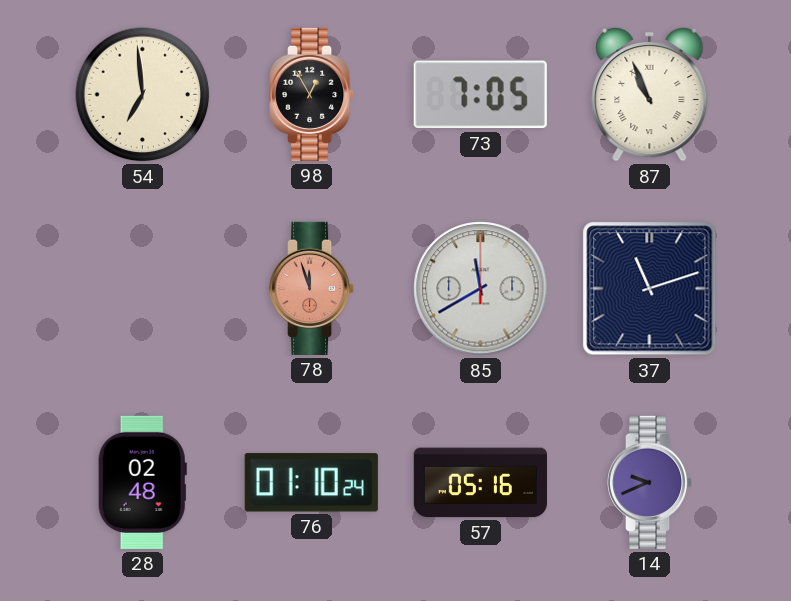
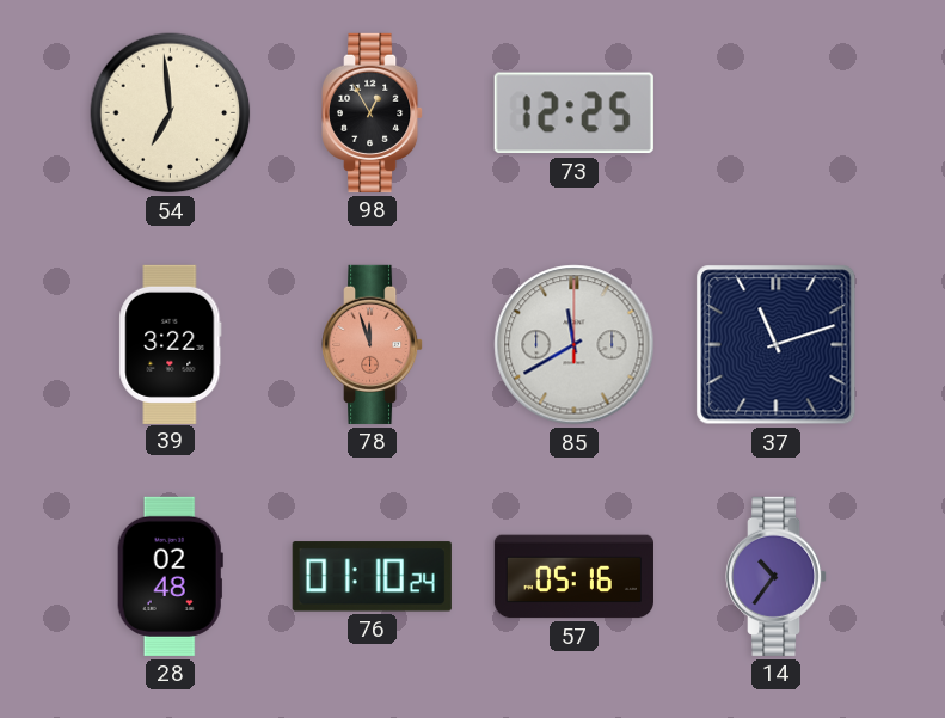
73: 7:05 -> 12:25 (573, 113)
87: 10:56 -> none (650, 94)
39: none -> 3:22 (171, 344)
14: 9:41 -> 10:36 (778, 576)
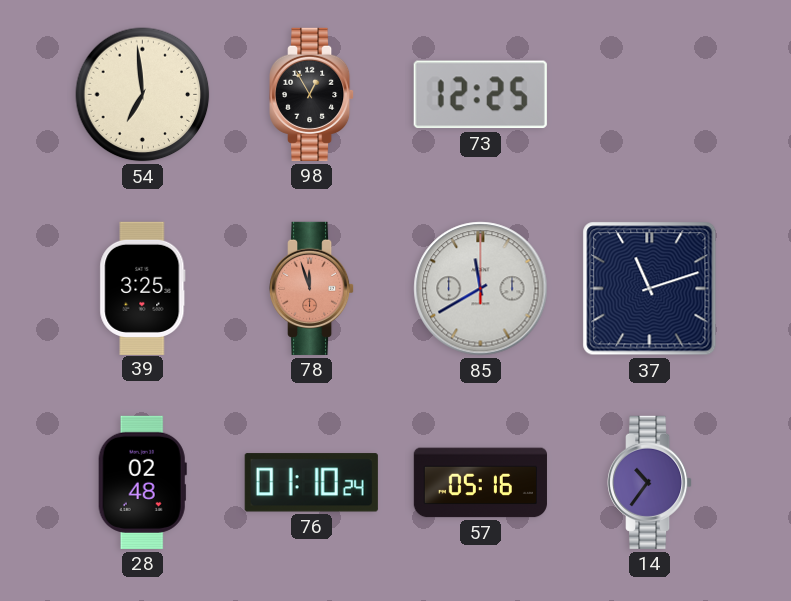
39: 3:22 -> 3:25 (143, 288)
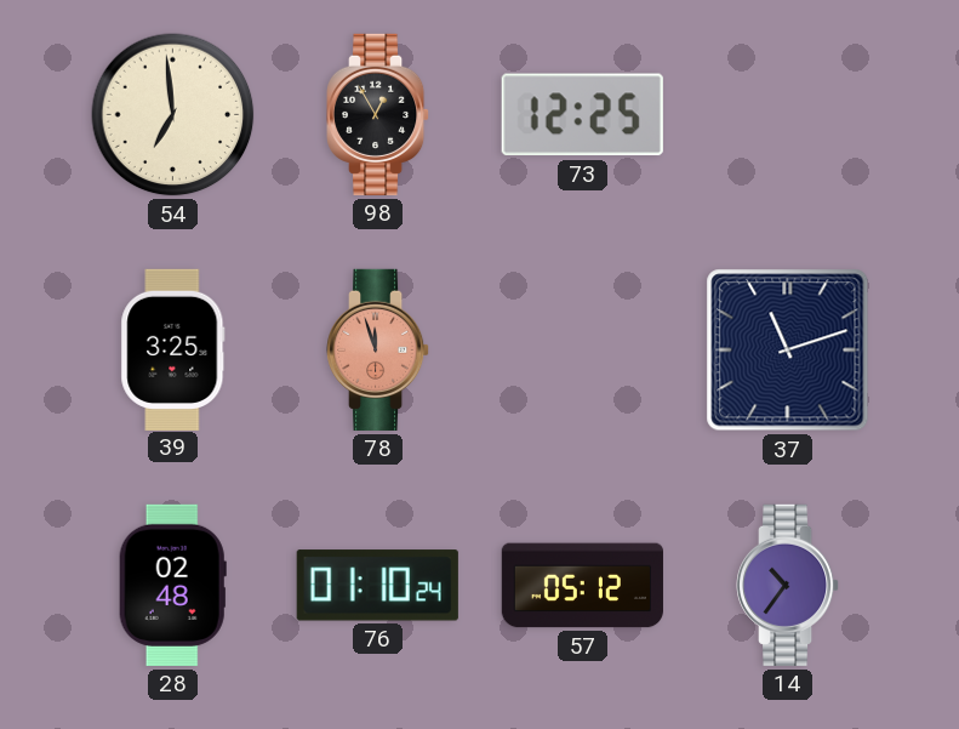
85: 11:40 -> none (481, 289)
57: 05:16 -> 05:12 (582, 586)
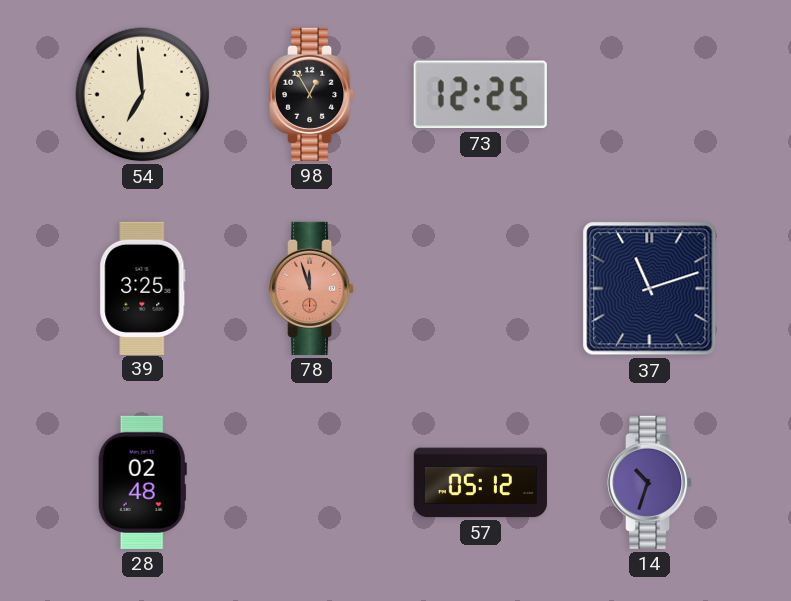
76: 01:10 -> none (377, 586)
14: 10:36 -> 10:33 (651, 482)
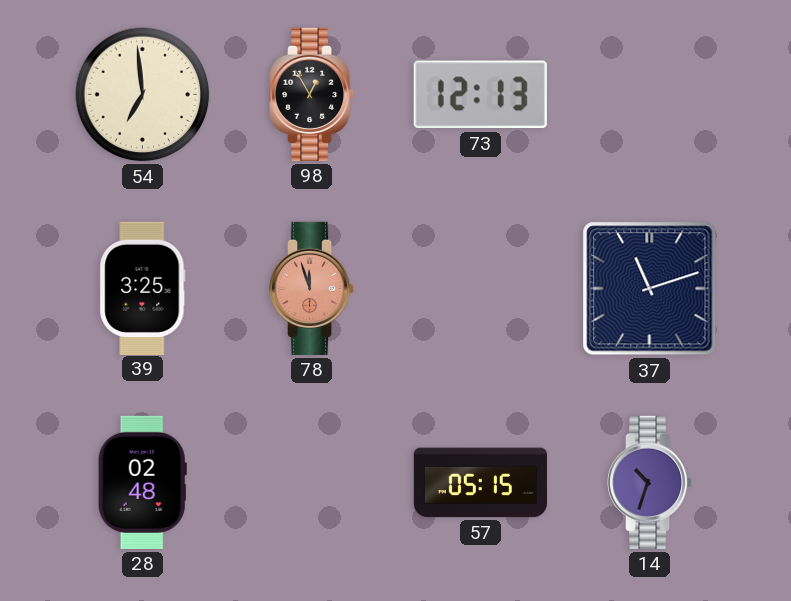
73: 12:25 -> 12:13 (480, 95)
57: 05:12 -> 05:15 (480, 483)
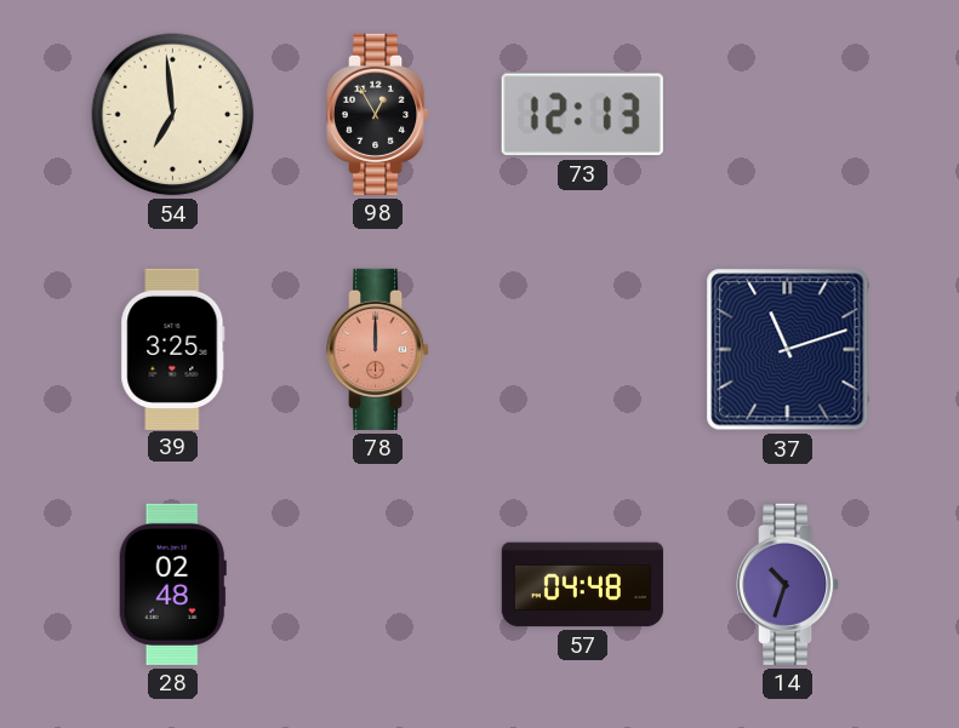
78: 11:57 -> 12:00 (379, 349)
57: 05:15 -> 04:48 (582, 585)
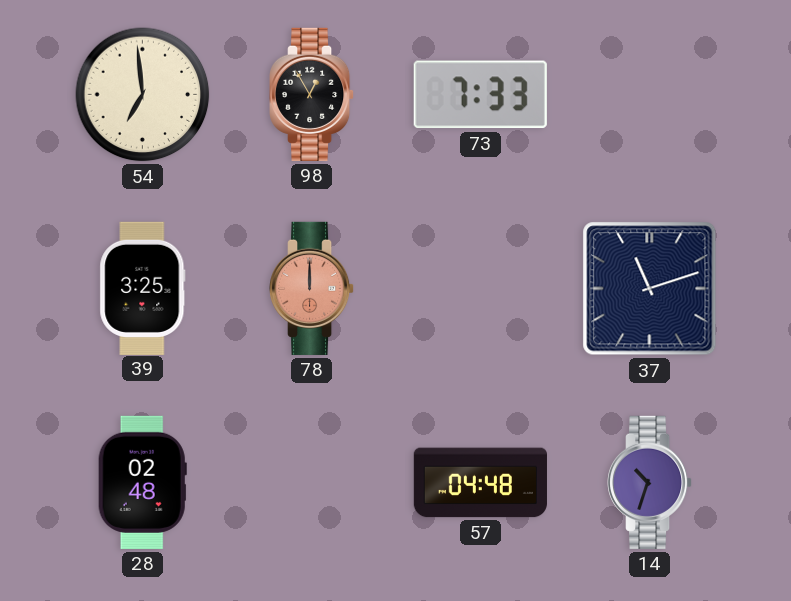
73: 12:13 -> 7:33 (480, 95)
